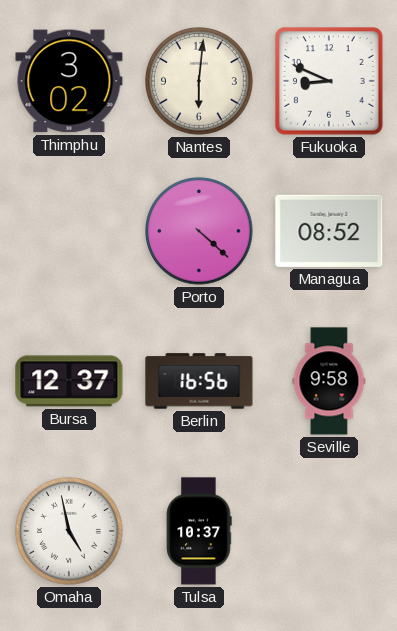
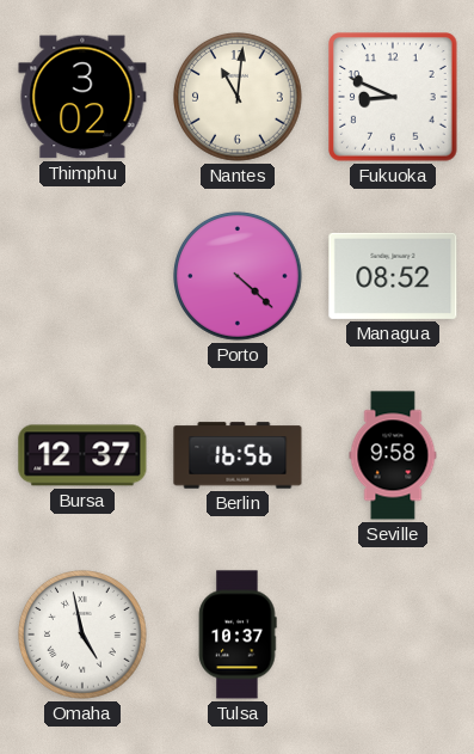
Nantes: 6:01 -> 11:01 (239, 98)
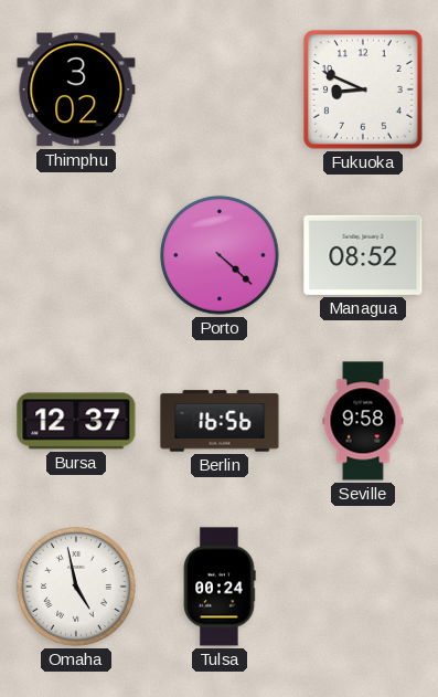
Nantes: 11:01 -> none (239, 98)
Tulsa: 10:37 -> 00:24 (220, 587)
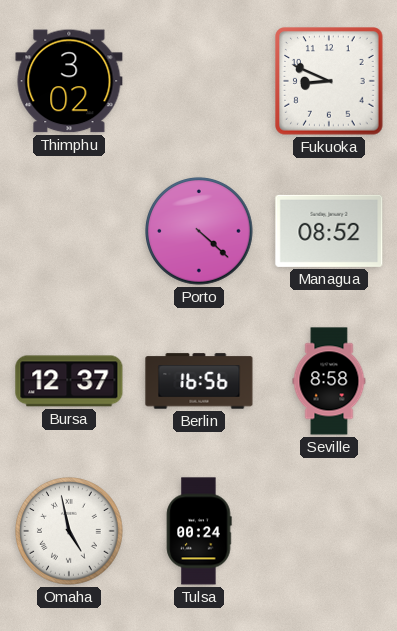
Seville: 9:58 -> 8:58 (329, 381)
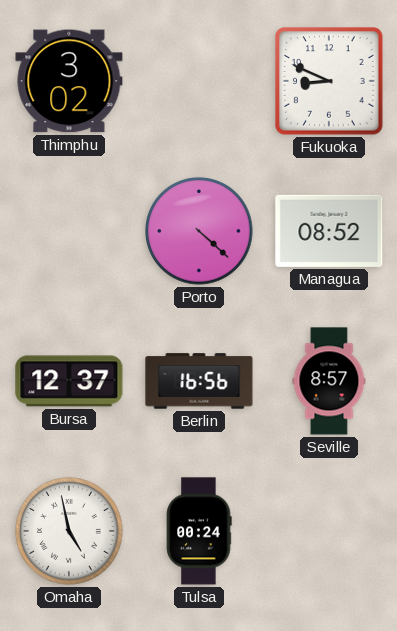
Seville: 8:58 -> 8:57 (329, 381)
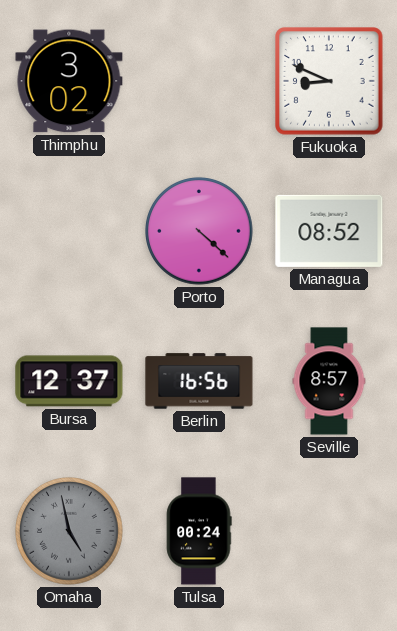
Omaha dial: white -> grey (70, 532)
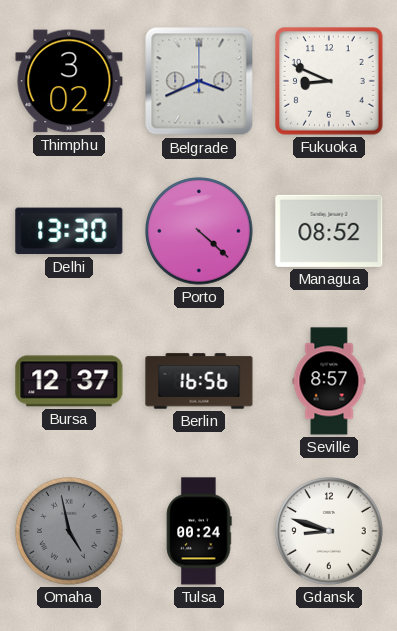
Belgrade: none -> 3:41 (199, 81)
Delhi: none -> 13:30 (69, 231)
Gdansk: none -> 8:48 (330, 532)
